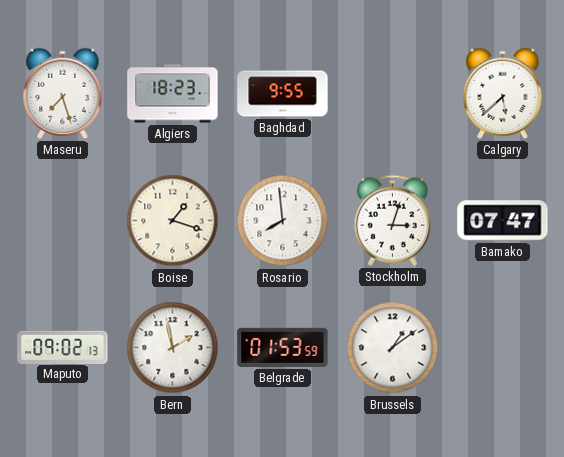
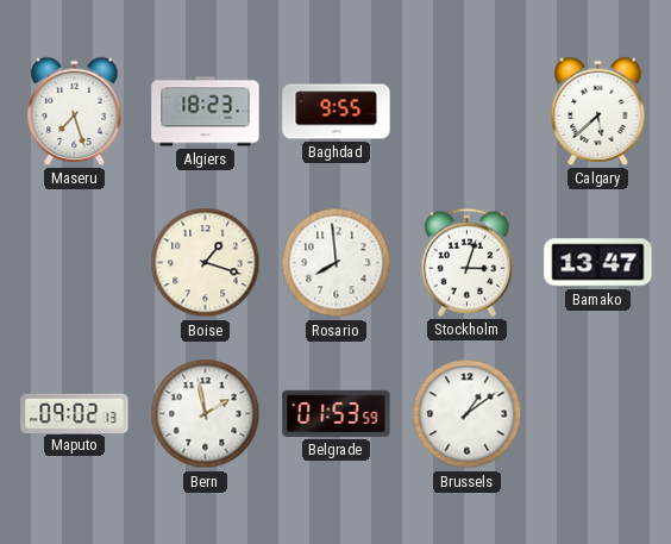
Bamako: 07:47 -> 13:47 (598, 263)
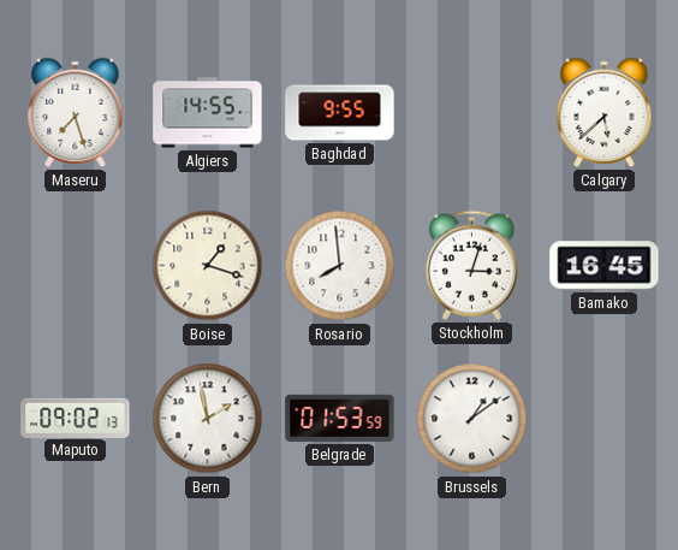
Algiers: 18:23 -> 14:55 (208, 113)
Bamako: 13:47 -> 16:45 (605, 266)
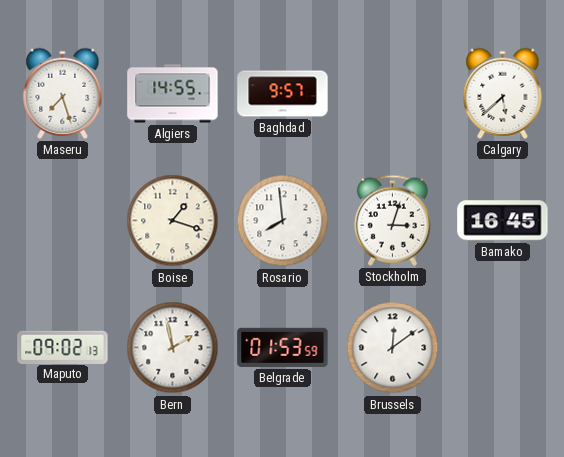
Baghdad: 9:55 -> 9:57 (283, 94)
Brussels: 1:09 -> 12:09 (393, 348)
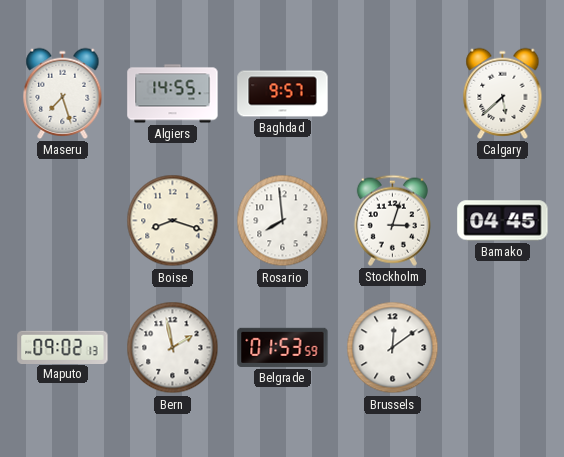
Boise: 1:18 -> 8:18 (173, 221)
Bamako: 16:45 -> 04:45 (503, 221)
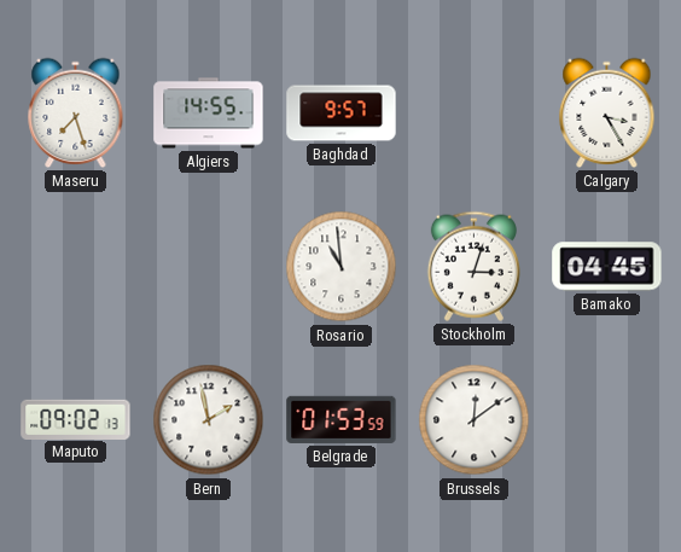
Calgary: 5:38 -> 3:25 (607, 112)
Boise: 8:18 -> none (173, 221)
Rosario: 7:59 -> 10:59 (342, 267)
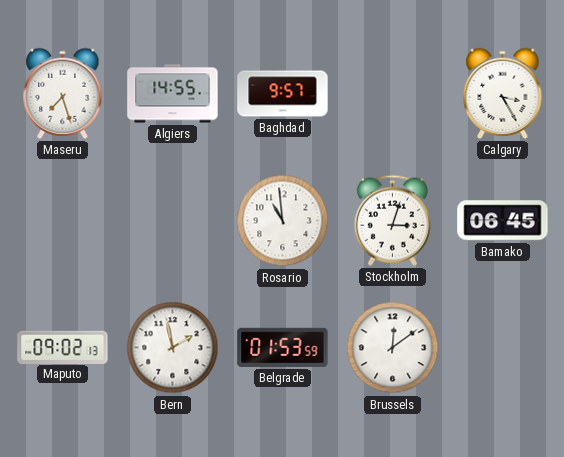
Bamako: 04:45 -> 06:45 (503, 221)
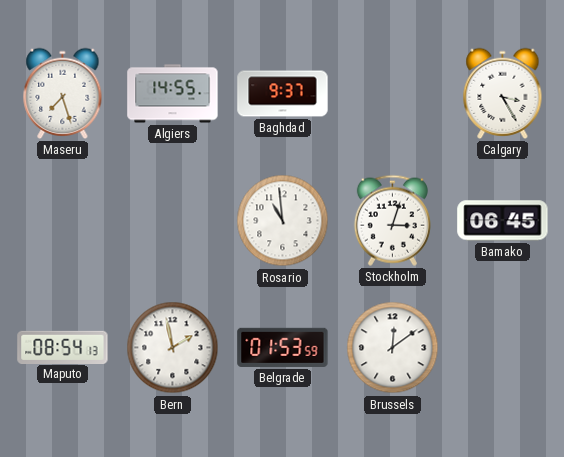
Baghdad: 9:57 -> 9:37 (283, 94)
Maputo: 09:02 -> 08:54 (63, 347)
